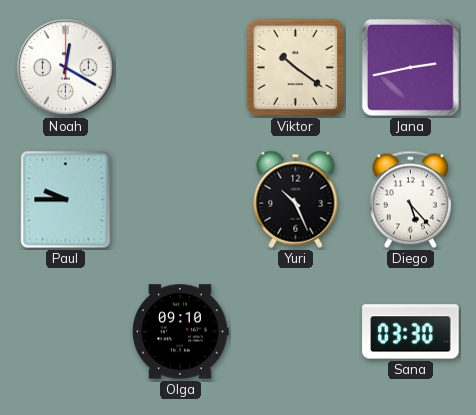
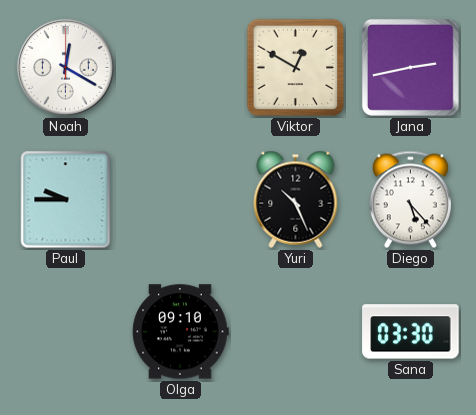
Viktor: 10:21 -> 12:50 (296, 68)
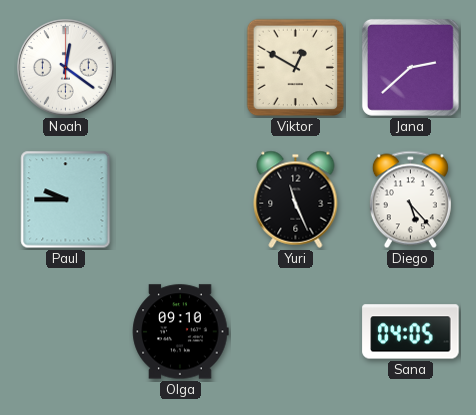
Noah: 12:20 -> 12:21 (66, 68)
Jana: 2:43 -> 2:38 (410, 67)
Yuri: 10:26 -> 11:26 (296, 199)
Sana: 03:30 -> 04:05 (411, 332)
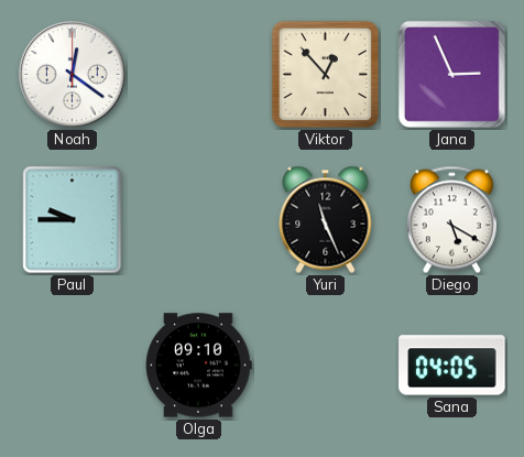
Viktor: 12:50 -> 12:53 (326, 75)
Jana: 2:38 -> 2:56 (451, 74)
Diego: 5:23 -> 5:20 (451, 220)
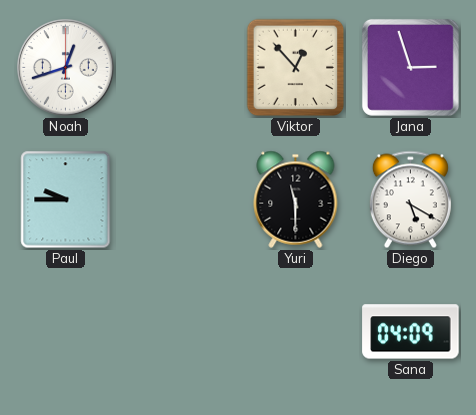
Noah: 12:21 -> 12:42 (66, 68)
Jana: 2:56 -> 2:57 (410, 67)
Yuri: 11:26 -> 11:30 (296, 199)
Olga: 09:10 -> none (199, 366)
Sana: 04:05 -> 04:09 (411, 332)
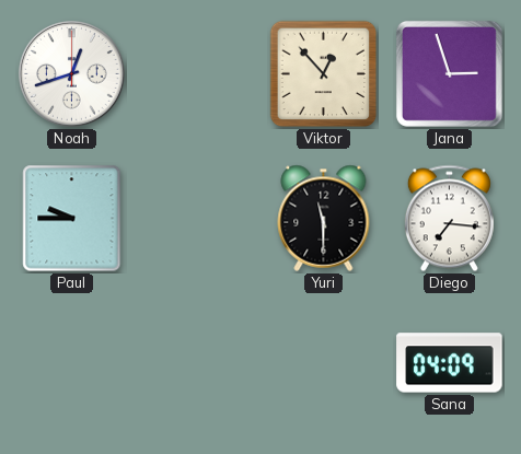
Diego: 5:20 -> 7:16 (449, 219)
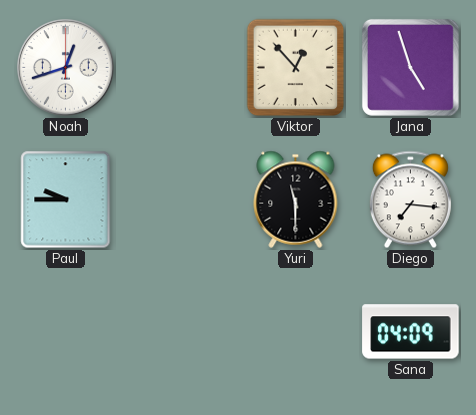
Jana: 2:57 -> 4:57 (410, 67)
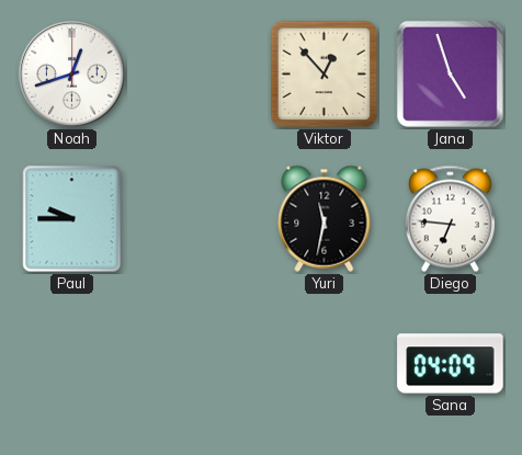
Yuri: 11:30 -> 11:32 (325, 218)
Diego: 7:16 -> 6:46 (450, 219)
